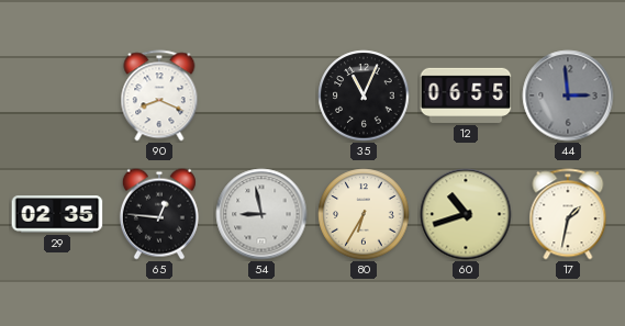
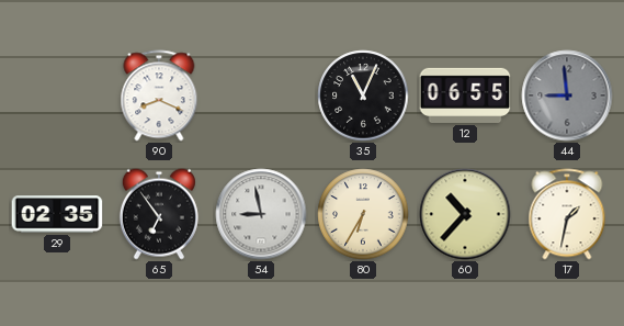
44: 2:59 -> 8:59 (567, 95)
65: 12:46 -> 6:54 (159, 214)
60: 10:42 -> 10:37 (465, 214)
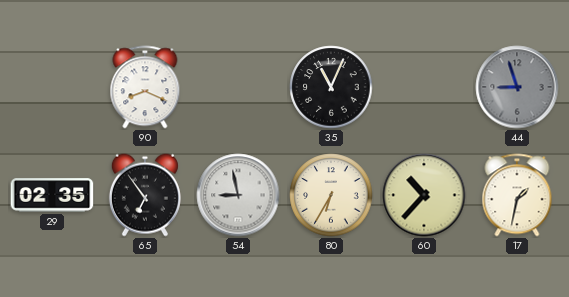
12: 06:55 -> none (465, 95)
44: 8:59 -> 8:57 (517, 87)
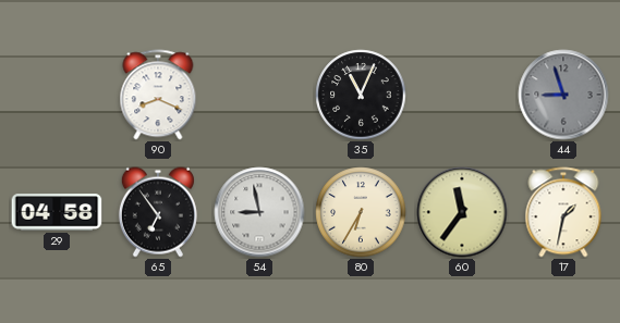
29: 02:35 -> 04:58 (57, 212)
60: 10:37 -> 11:36 (462, 212)
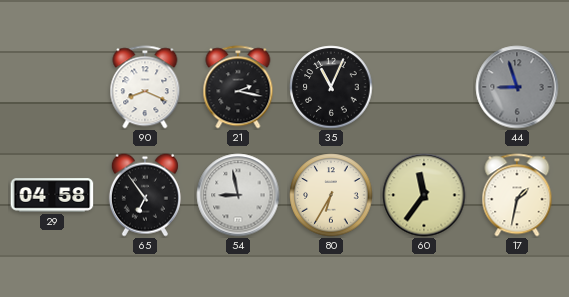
21: none -> 2:17 (238, 87)
